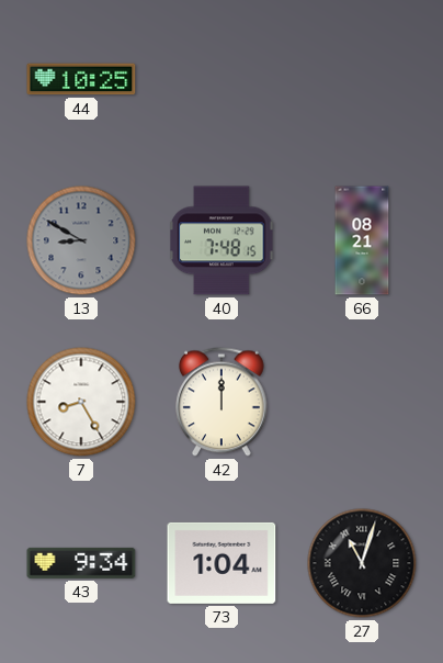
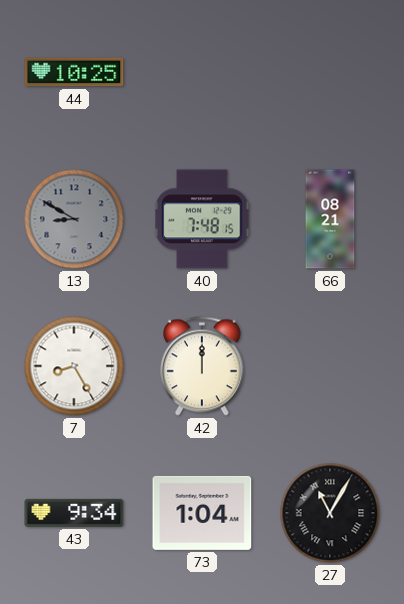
27: 11:03 -> 11:05 (330, 513)
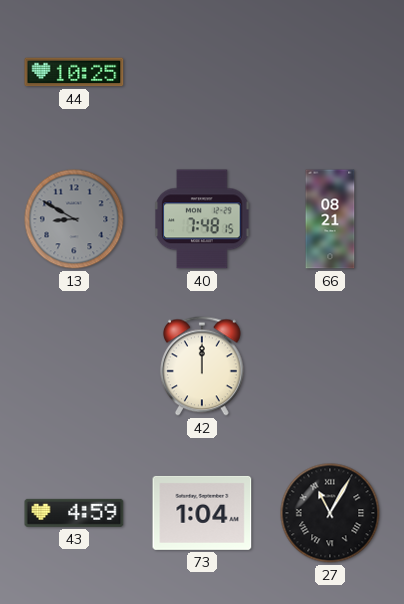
7: 8:25 -> none (74, 366)
43: 9:34 -> 4:59 (74, 513)
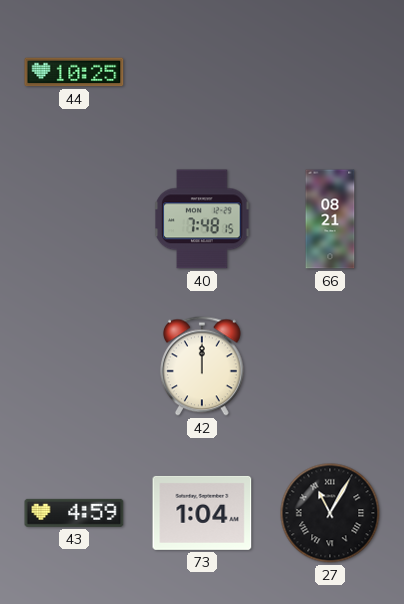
13: 8:50 -> none (74, 219)
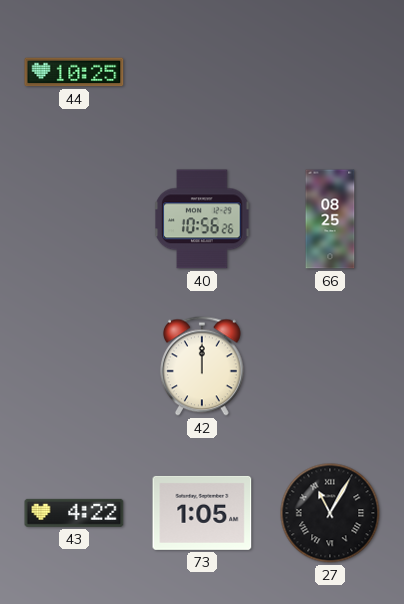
40: 7:48 -> 10:56 (202, 219)
66: 08:21 -> 08:25 (330, 219)
43: 4:59 -> 4:22 (74, 513)
73: 1:04 -> 1:05 (202, 513)
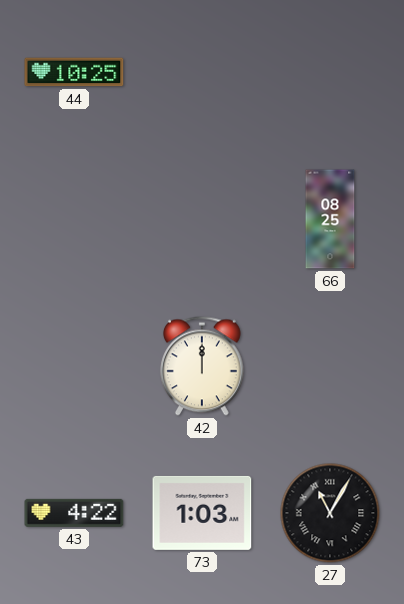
40: 10:56 -> none (202, 219)
73: 1:05 -> 1:03 (202, 513)
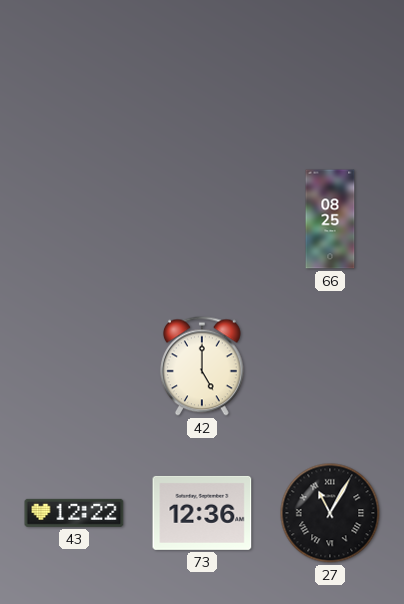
44: 10:25 -> none (74, 72)
42: 12:00 -> 5:00 (202, 366)
43: 4:22 -> 12:22 (74, 513)
73: 1:03 -> 12:36 (202, 513)
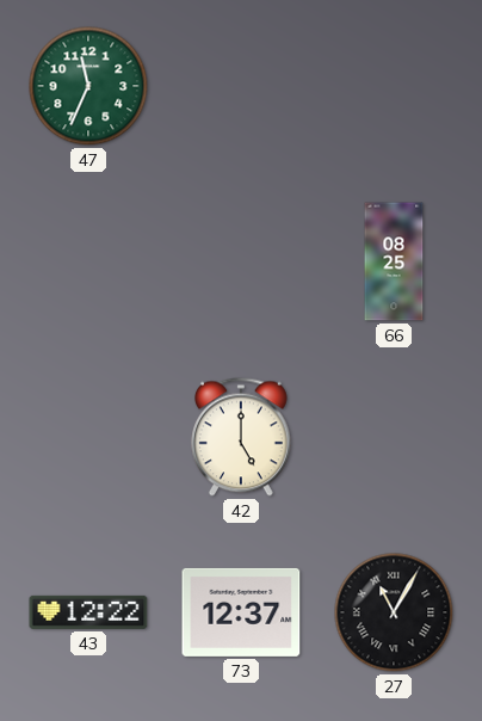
47: none -> 11:34 (88, 86)
73: 12:36 -> 12:37 (241, 612)
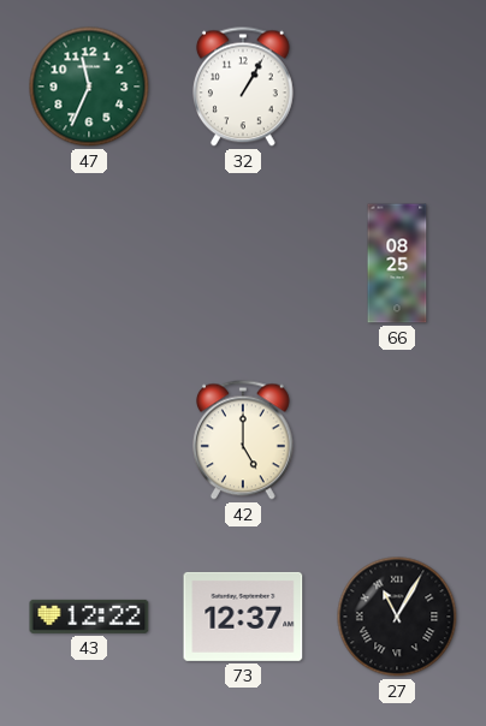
32: none -> 1:05 (243, 87)
